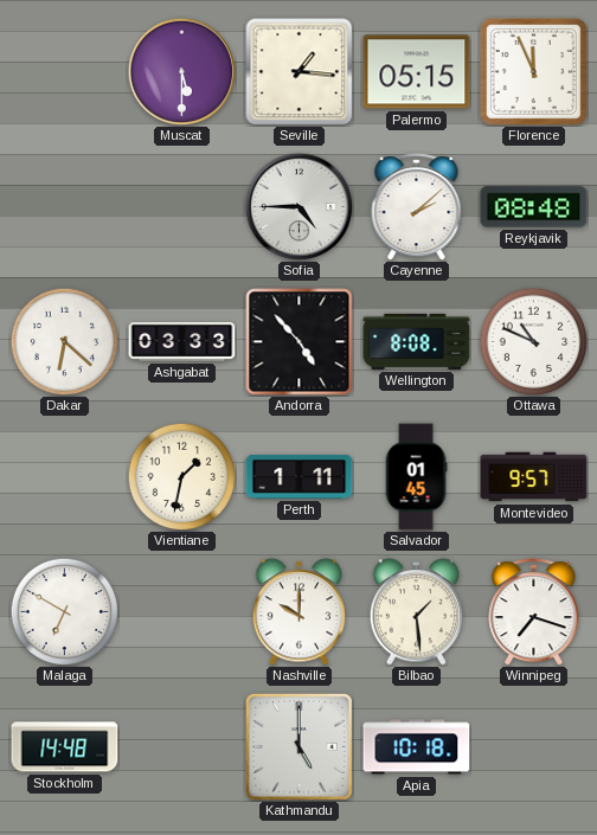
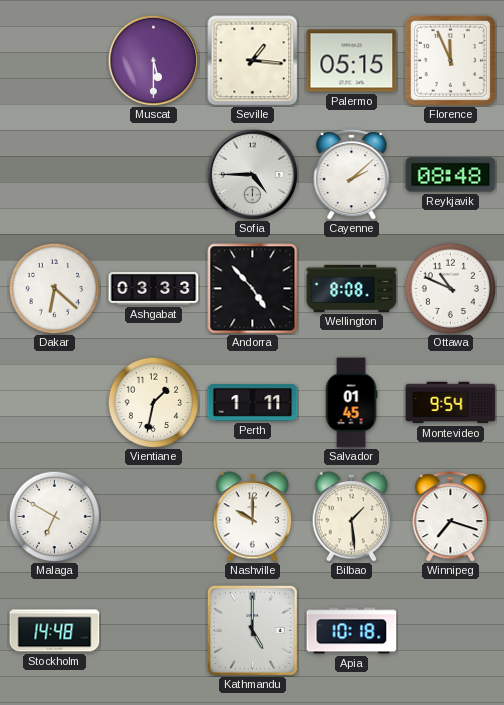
Montevideo: 9:57 -> 9:54 (451, 403)
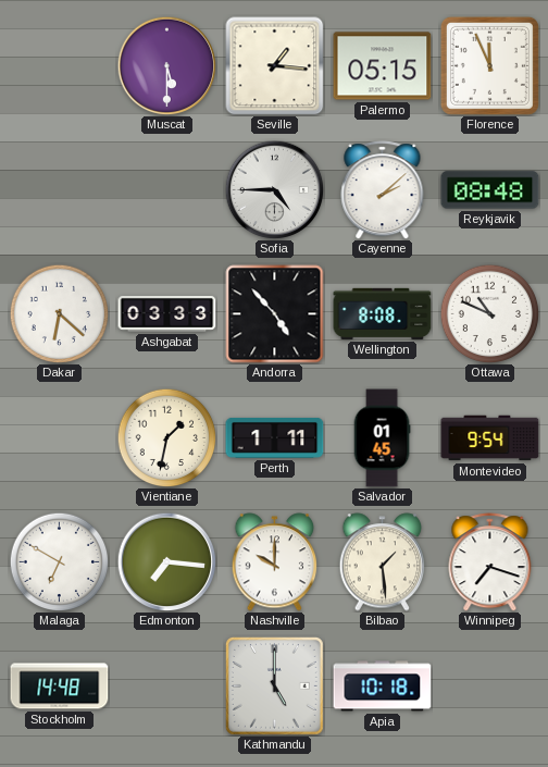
Edmonton: none -> 7:16 (166, 561)
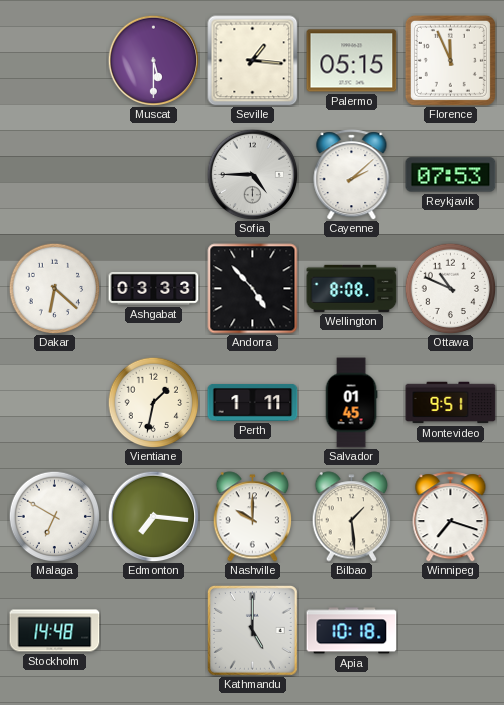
Reykjavik: 08:48 -> 07:53 (451, 175)
Montevideo: 9:54 -> 9:51 (451, 403)
